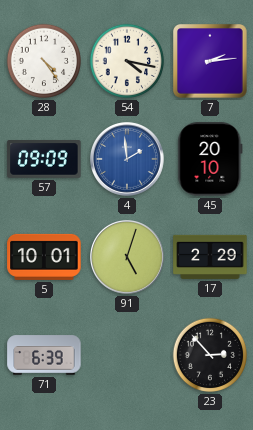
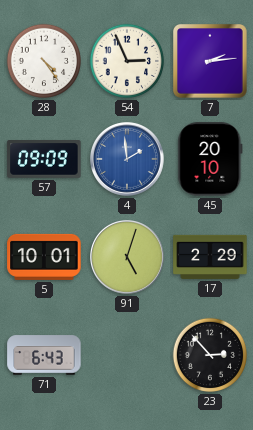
54: 4:17 -> 2:56 (127, 61)
71: 6:39 -> 6:43 (44, 355)
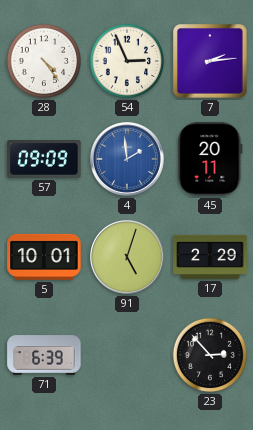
45: 20:10 -> 20:11 (210, 159)
71: 6:43 -> 6:39 (44, 355)
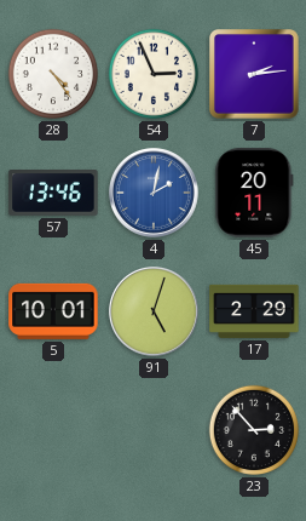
57: 09:09 -> 13:46 (53, 193)
4: 1:59 -> 2:02 (155, 194)
71: 6:39 -> none (44, 355)
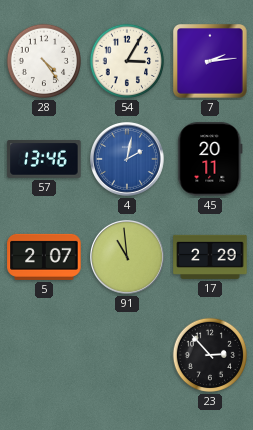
54: 2:56 -> 3:05 (127, 61)
5: 10:01 -> 2:07 (44, 257)
91: 5:03 -> 10:59 (128, 258)
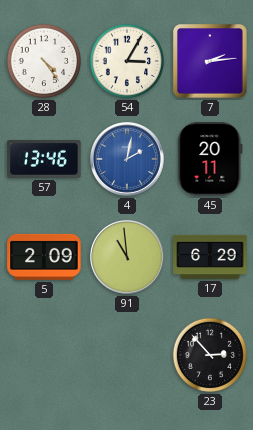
5: 2:07 -> 2:09 (44, 257)
17: 2:29 -> 6:29 (210, 257)
